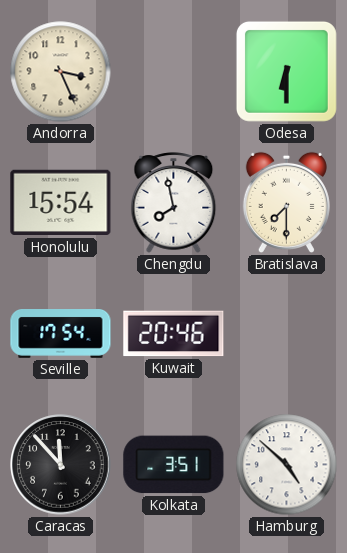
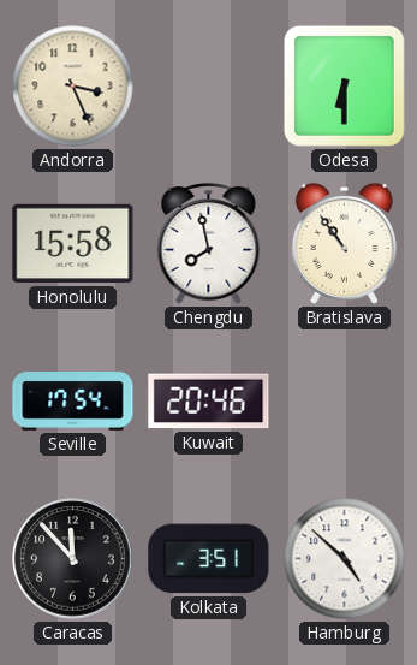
Honolulu: 15:54 -> 15:58 (73, 244)
Bratislava: 7:30 -> 10:54 (344, 243)
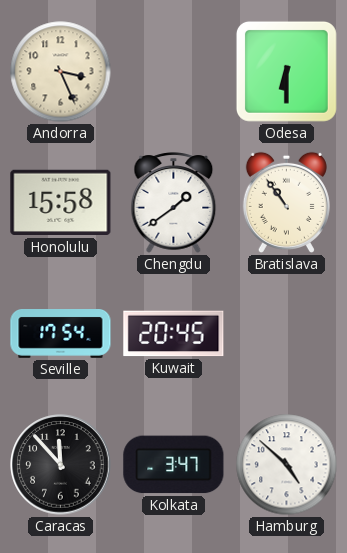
Chengdu: 7:58 -> 1:39 (174, 203)
Kuwait: 20:46 -> 20:45 (174, 334)
Kolkata: 3:51 -> 3:47 (174, 465)
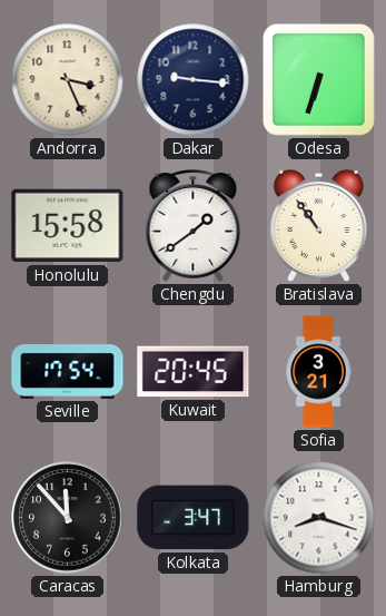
Dakar: none -> 9:16 (194, 80)
Odesa: 6:30 -> 6:33 (318, 79)
Sofia: none -> 3:21 (318, 372)
Hamburg: 4:52 -> 8:18 (319, 518)
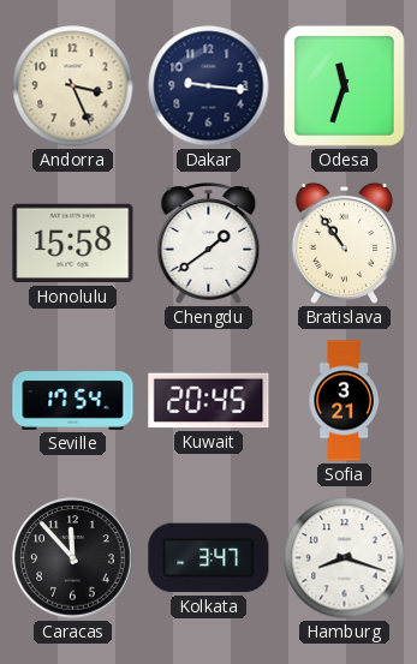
Odesa: 6:33 -> 11:33 (344, 85)
